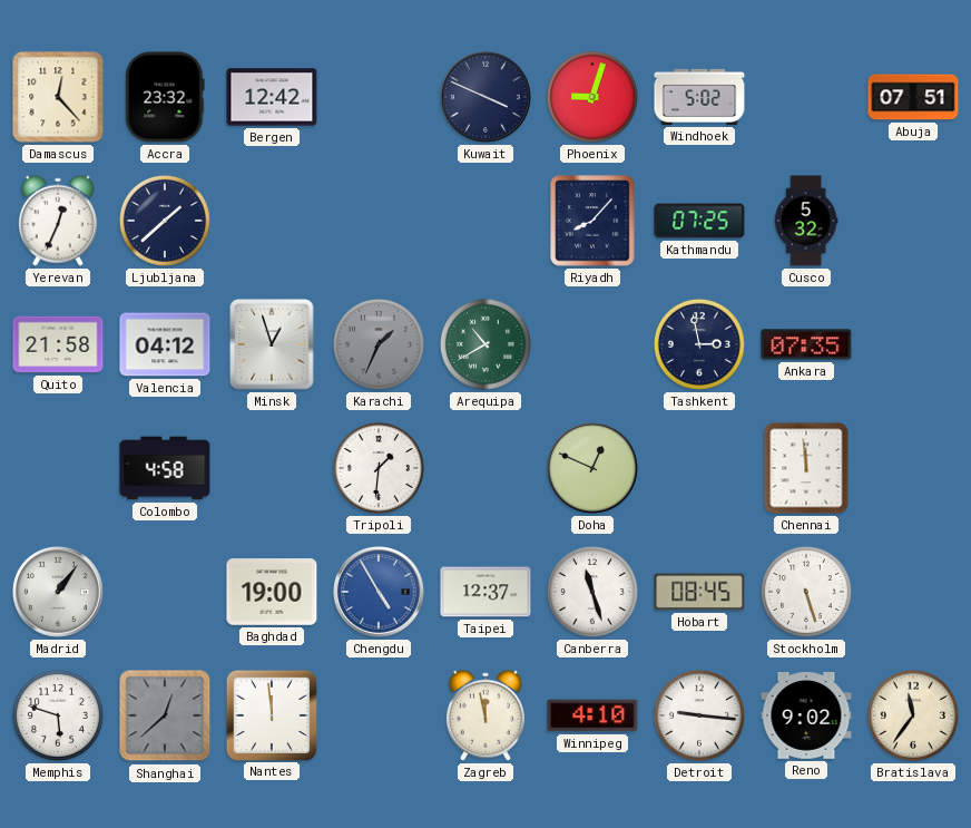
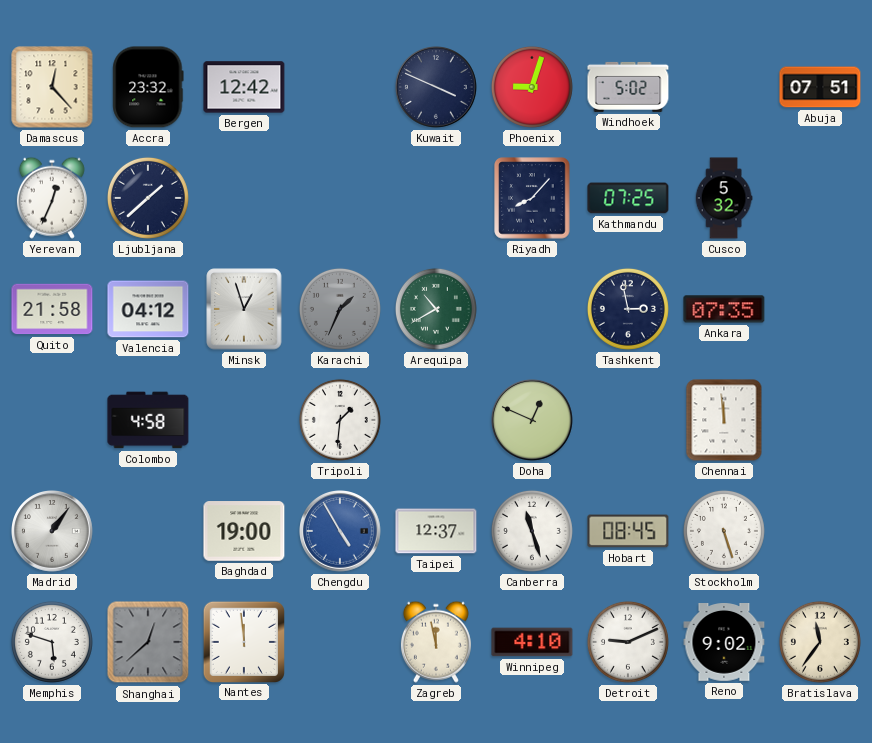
Detroit: 9:16 -> 9:11 (628, 642)
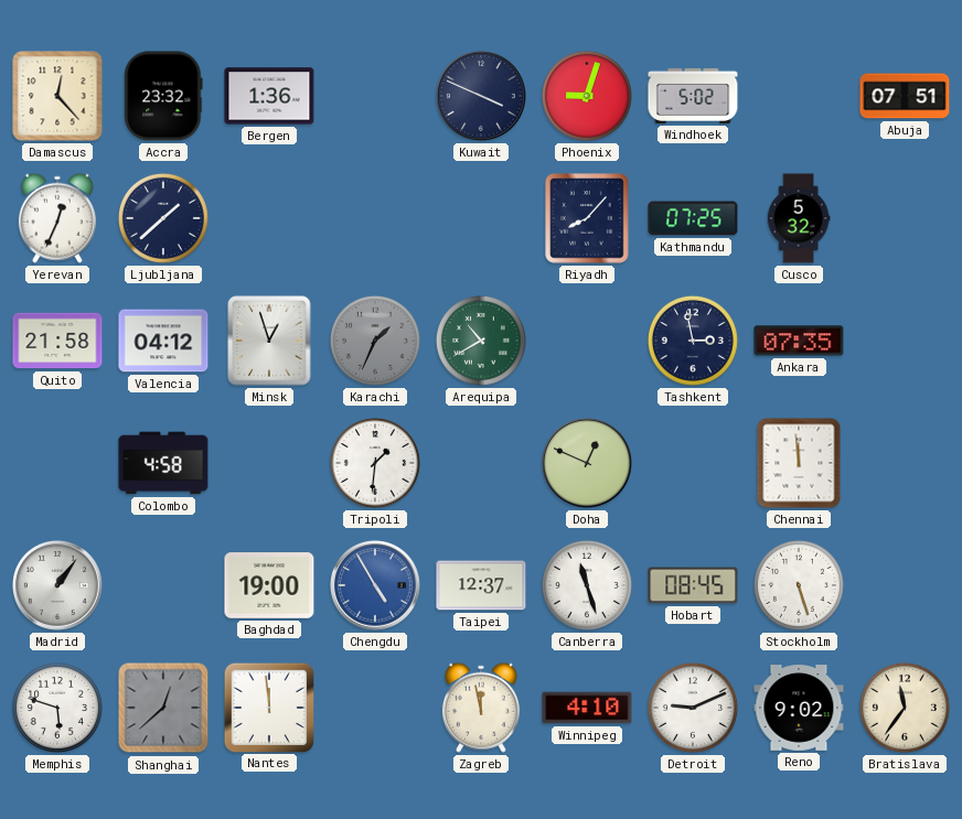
Bergen: 12:42 -> 1:36 (269, 96)
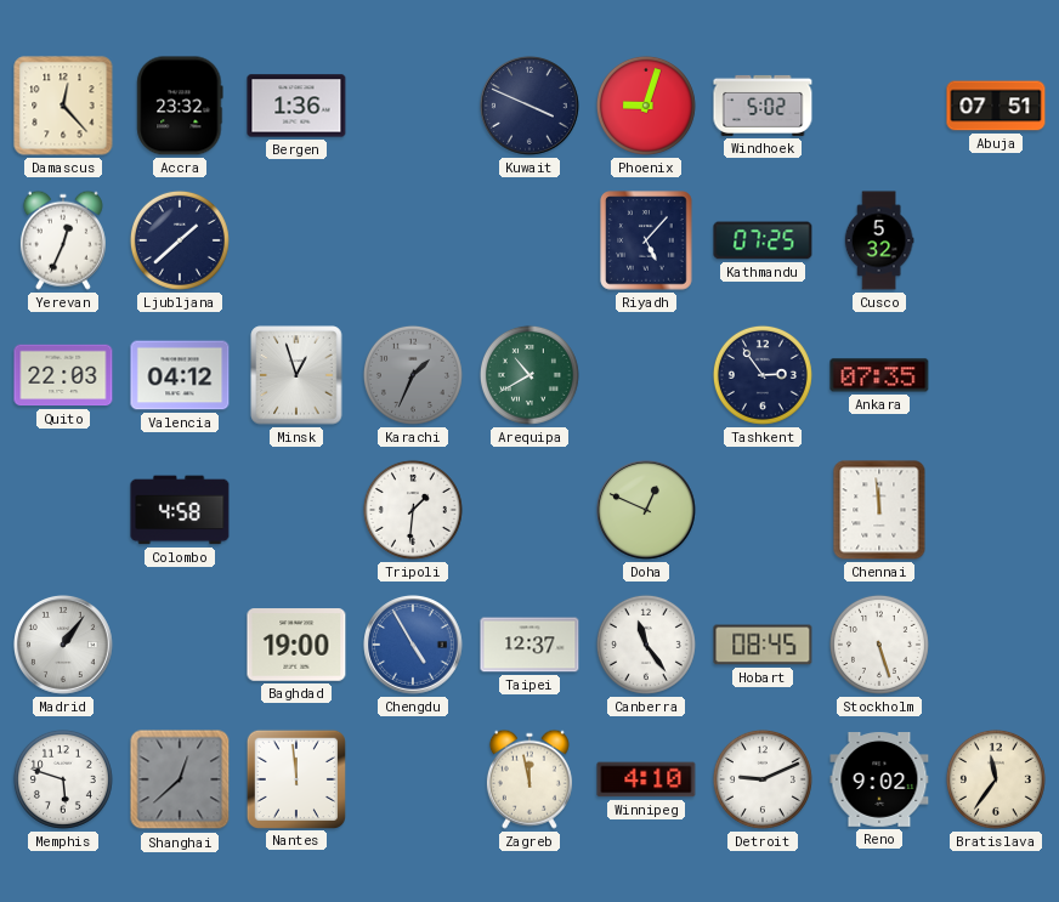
Riyadh: 8:07 -> 5:07 (646, 240)
Quito: 21:58 -> 22:03 (63, 375)
Tashkent: 2:58 -> 2:54 (763, 375)
Canberra: 11:27 -> 11:24 (646, 645)
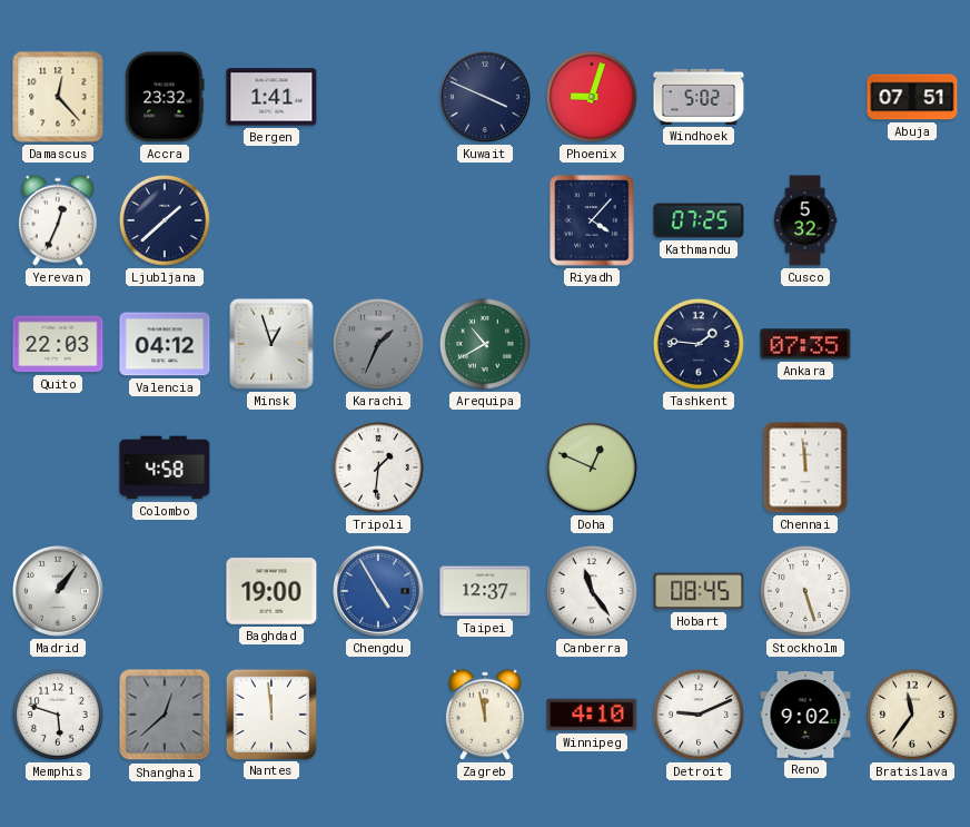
Bergen: 1:36 -> 1:41 (271, 97)
Riyadh: 5:07 -> 4:07 (592, 220)
Tashkent: 2:54 -> 1:46 (699, 344)
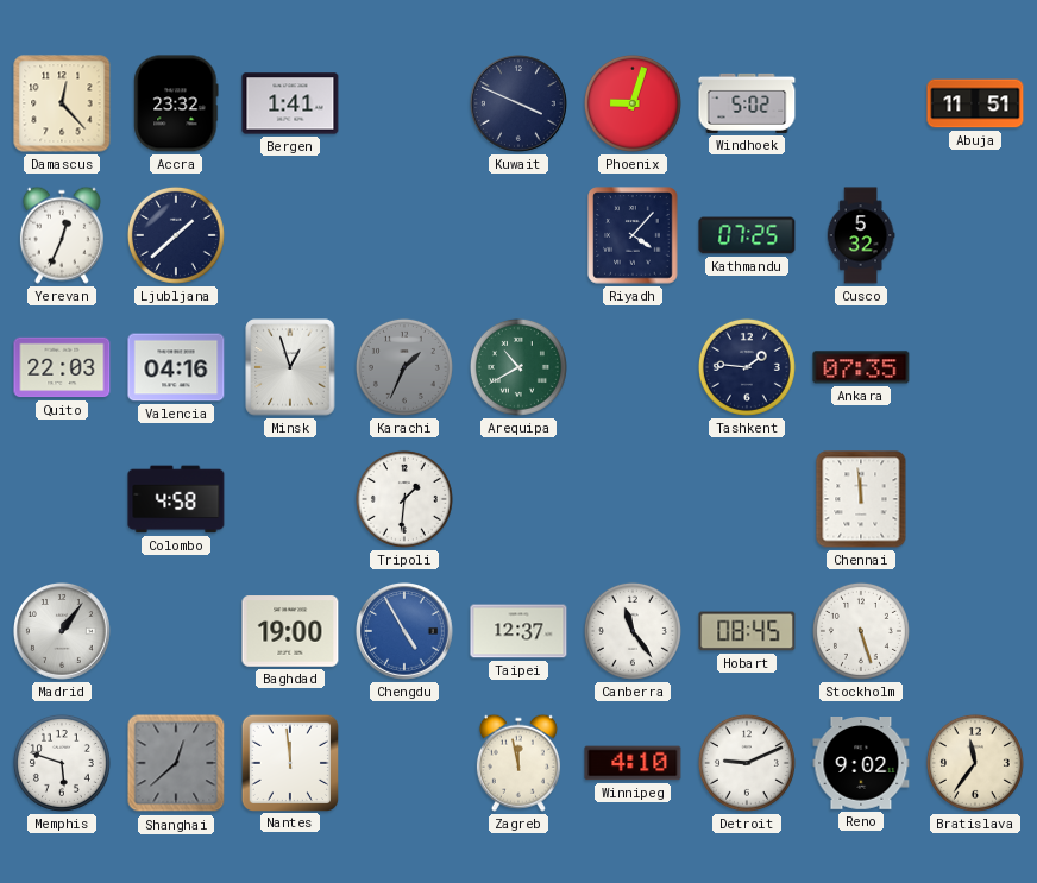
Abuja: 07:51 -> 11:51 (975, 103)
Valencia: 04:12 -> 04:16 (176, 367)
Doha: 12:49 -> none (592, 467)
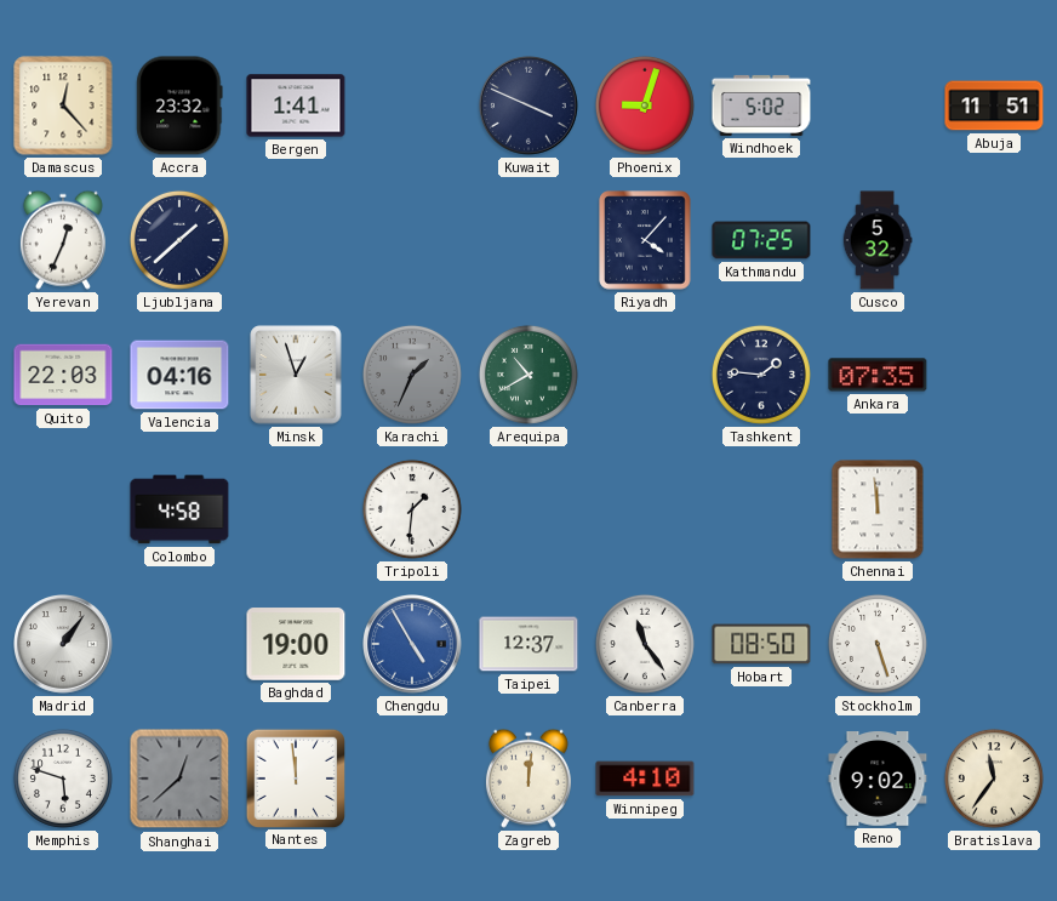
Hobart: 08:45 -> 08:50 (761, 644)
Zagreb: 11:58 -> 12:01 (528, 779)
Detroit: 9:11 -> none (747, 763)
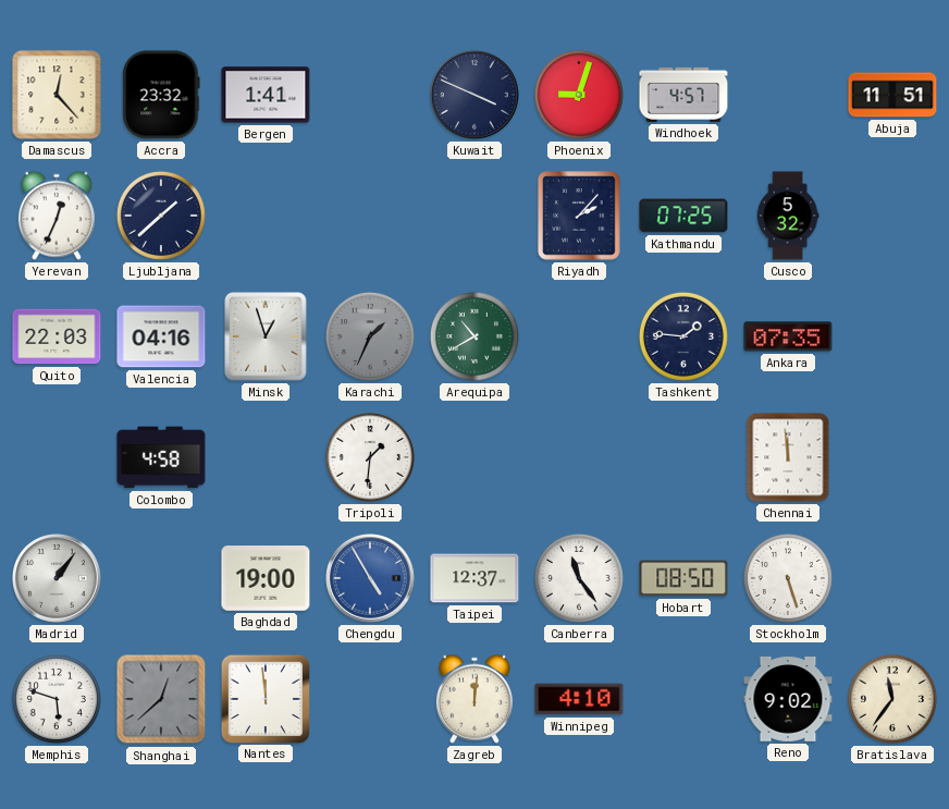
Windhoek: 5:02 -> 4:57 (683, 95)
Riyadh: 4:07 -> 2:07 (579, 216)
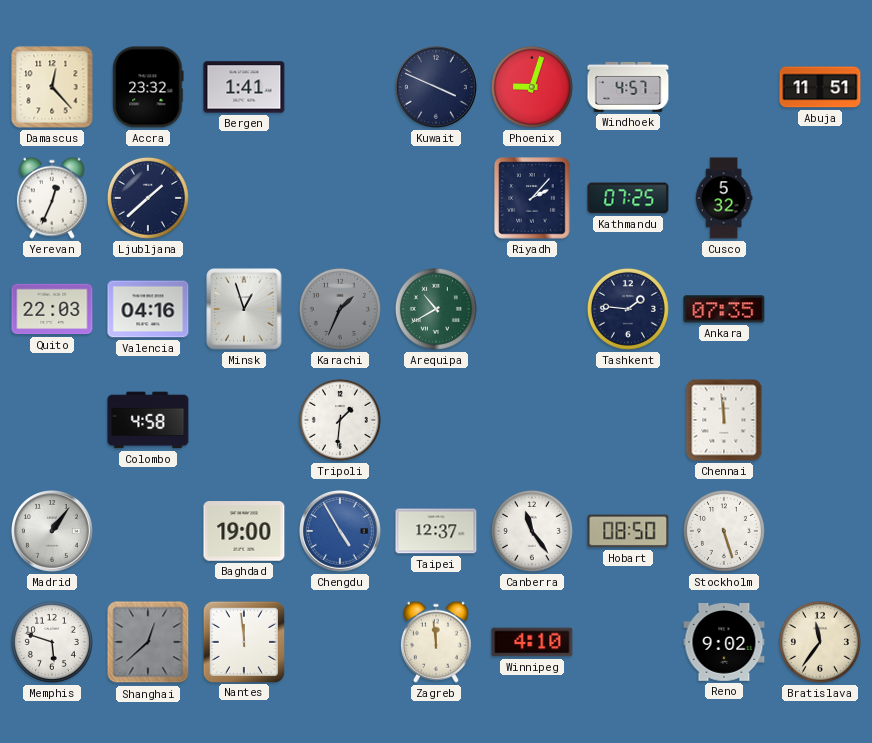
Zagreb: 12:01 -> 11:59 (436, 642)
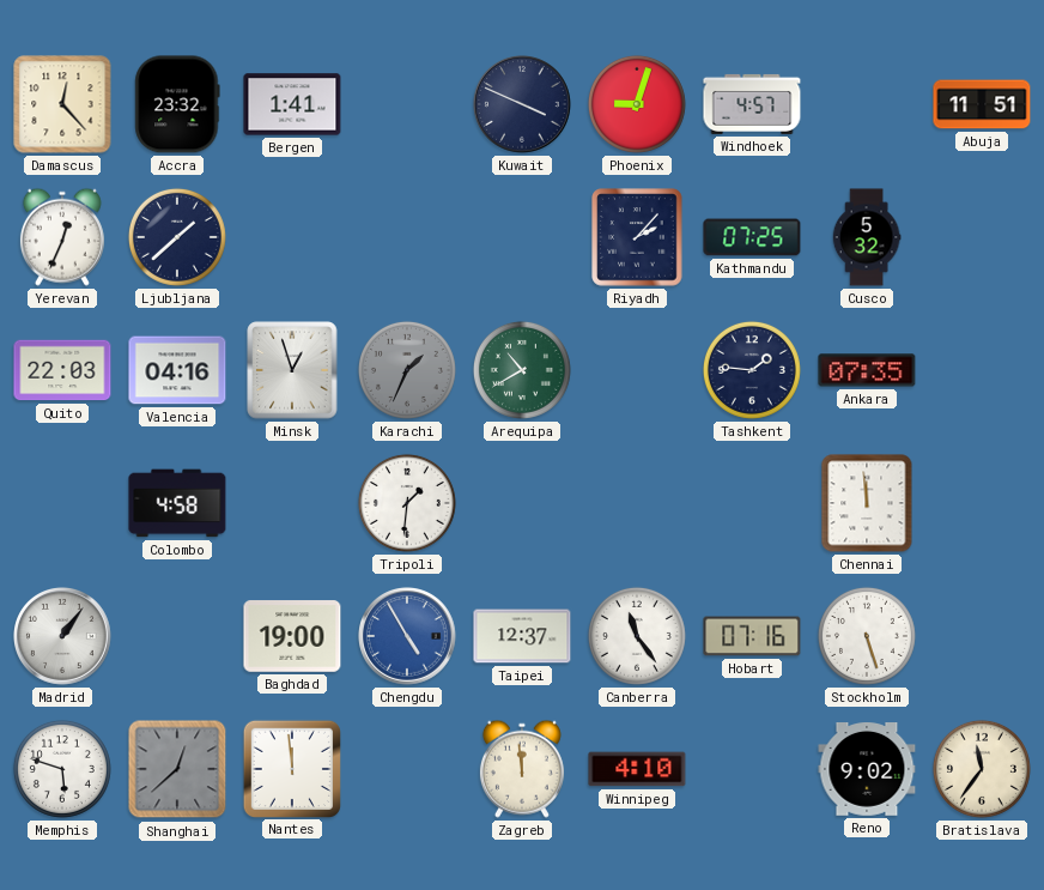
Hobart: 08:50 -> 07:16 (752, 636)
